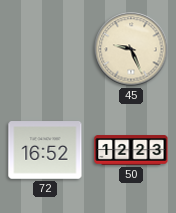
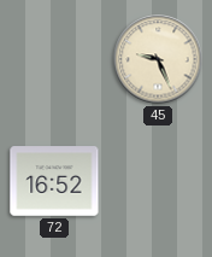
50: 12:23 -> none (131, 150)
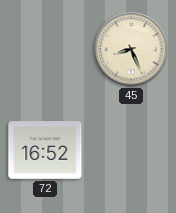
45: 9:26 -> 8:26 (131, 49)
